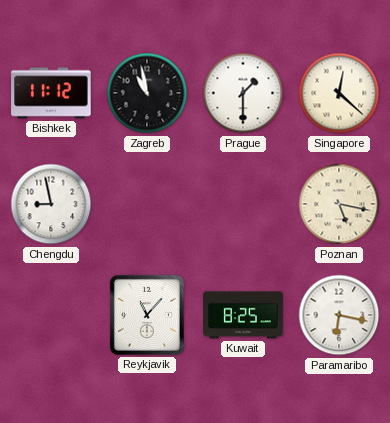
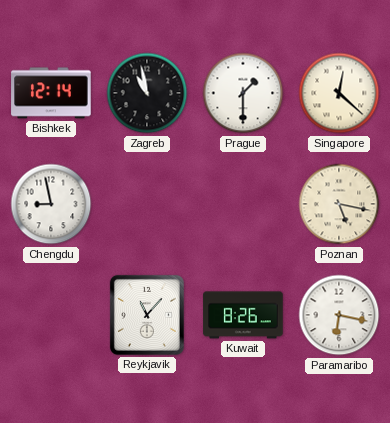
Bishkek: 11:12 -> 12:14 (51, 93)
Kuwait: 8:25 -> 8:26 (243, 315)
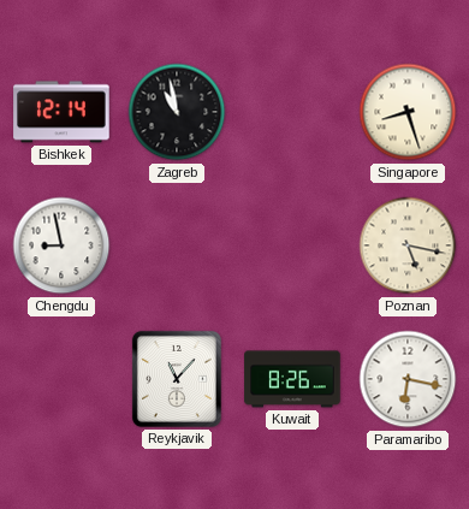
Prague: 1:30 -> none (243, 93)
Singapore: 12:22 -> 8:27 (408, 112)
